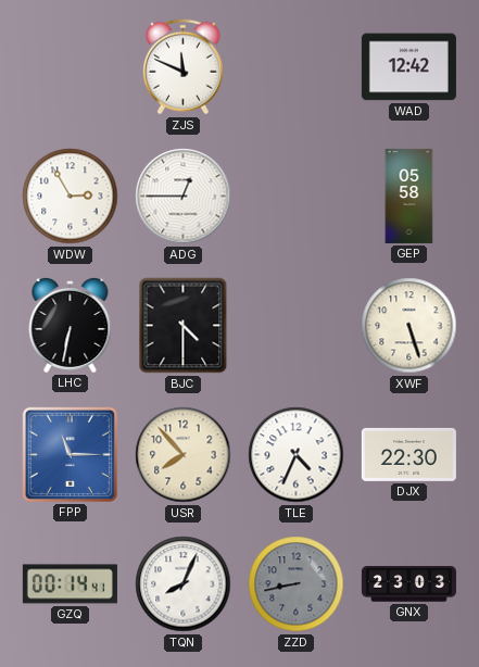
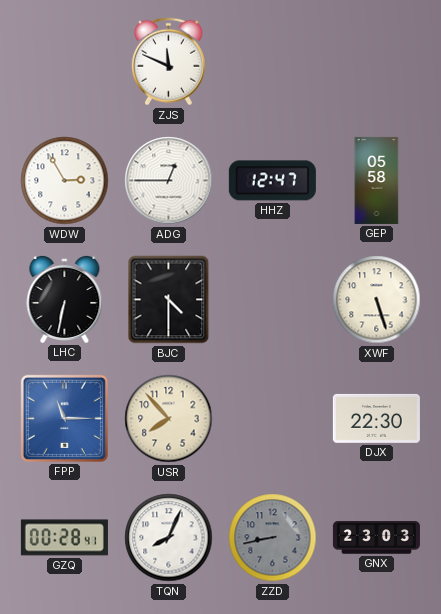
WAD: 12:42 -> none (408, 67)
HHZ: none -> 12:47 (272, 181)
TLE: 4:34 -> none (297, 455)
GZQ: 00:14 -> 00:28 (64, 538)
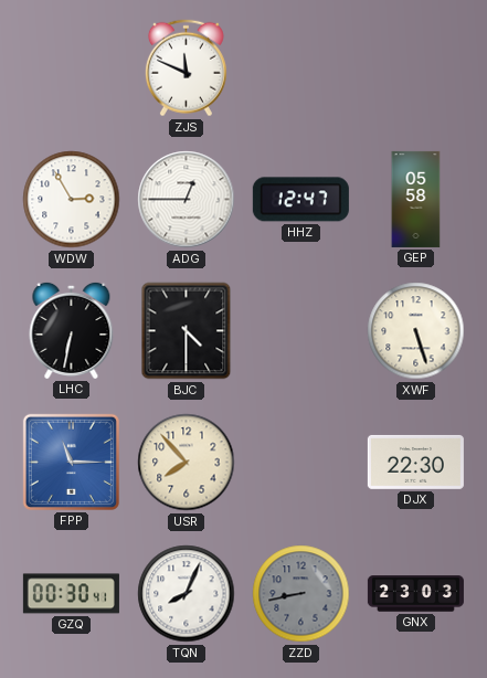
GZQ: 00:28 -> 00:30 (71, 594)
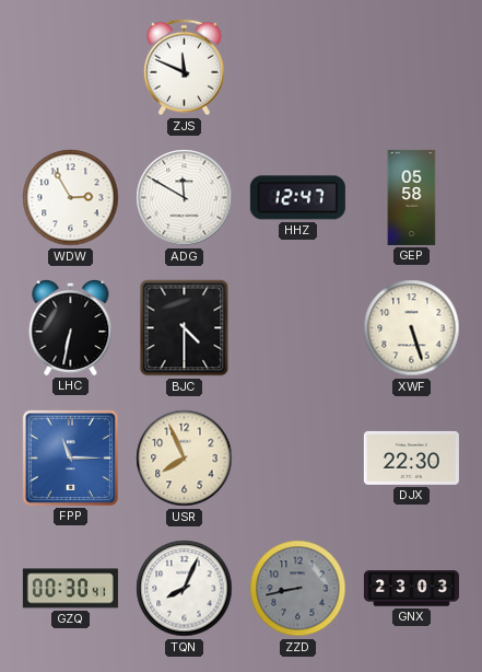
ADG: 12:45 -> 11:50 (185, 198)
USR: 7:53 -> 7:56 (185, 459)
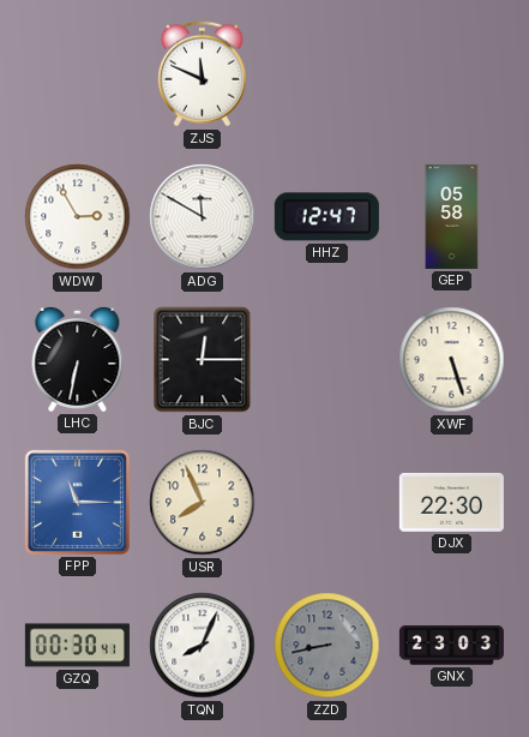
BJC: 4:30 -> 12:15 (203, 360)
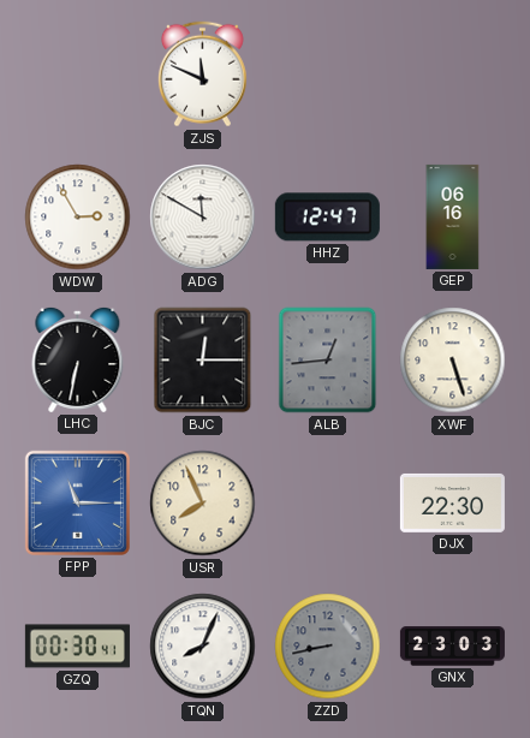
GEP: 05:58 -> 06:16 (453, 216)
ALB: none -> 12:44 (328, 361)
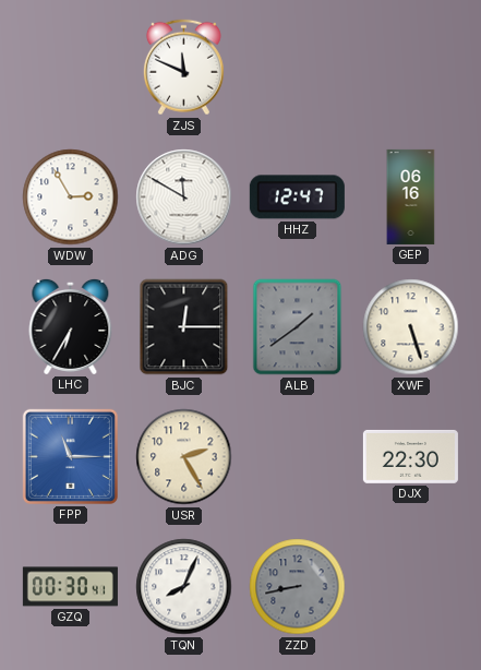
LHC: 6:32 -> 6:35 (71, 326)
ALB: 12:44 -> 1:39 (298, 327)
USR: 7:56 -> 2:25 (184, 457)
GNX: 23:03 -> none (452, 647)
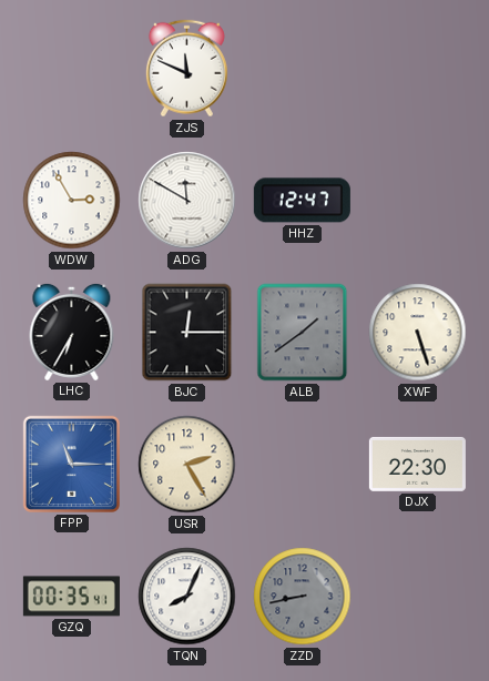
GEP: 06:16 -> none (411, 196)
GZQ: 00:30 -> 00:35 (71, 597)
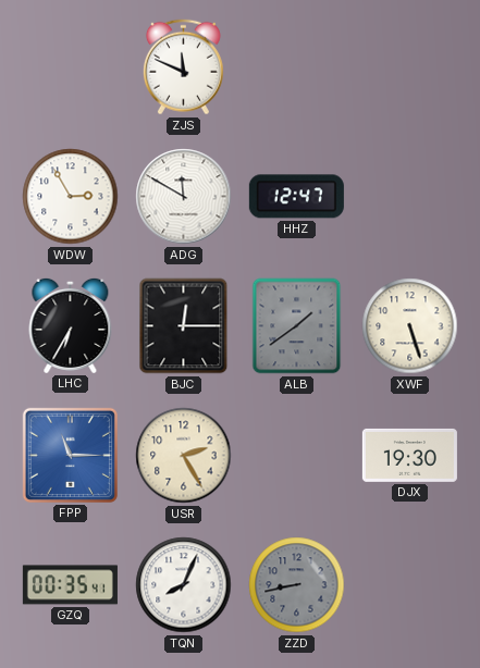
DJX: 22:30 -> 19:30 (409, 455)
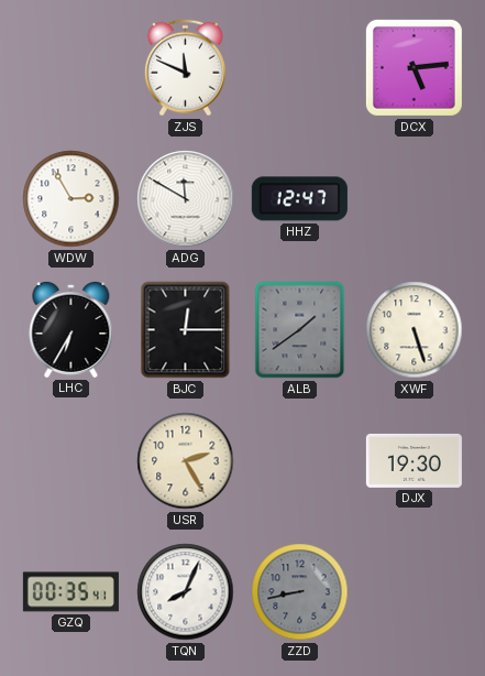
DCX: none -> 5:14 (414, 67)
FPP: 11:15 -> none (70, 455)
